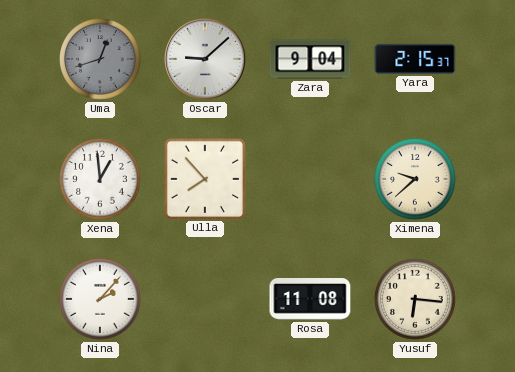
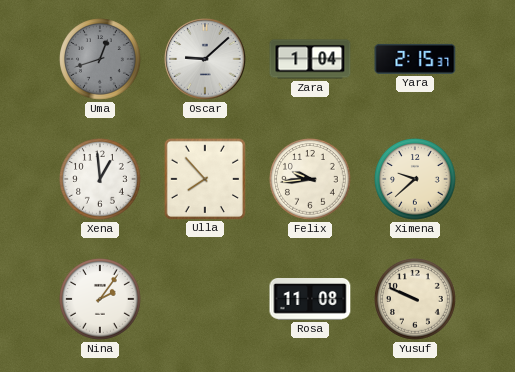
Zara: 9:04 -> 1:04 (310, 59)
Felix: none -> 9:44 (311, 180)
Nina: 2:07 -> 2:06 (101, 300)
Yusuf: 6:16 -> 9:49 (416, 300)
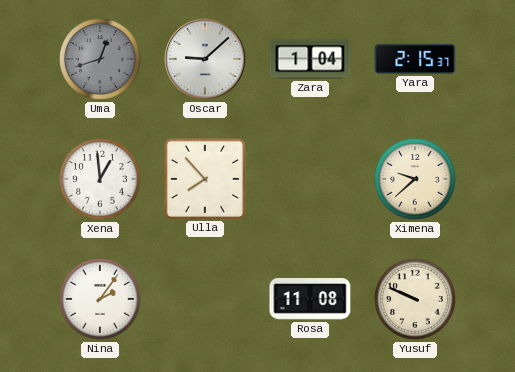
Felix: 9:44 -> none (311, 180)
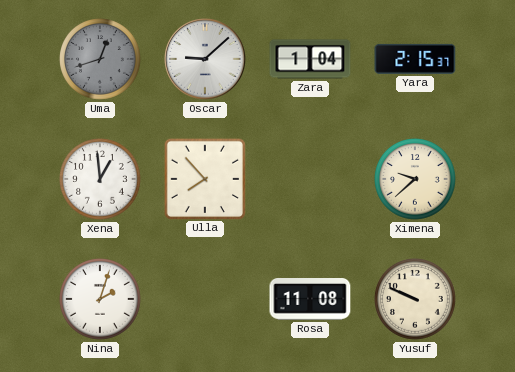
Nina: 2:06 -> 2:03 (101, 300)
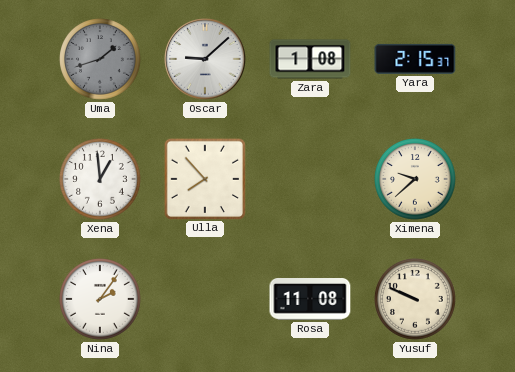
Uma: 12:42 -> 1:42 (101, 60)
Zara: 1:04 -> 1:08 (310, 59)
Nina: 2:03 -> 2:06 (101, 300)
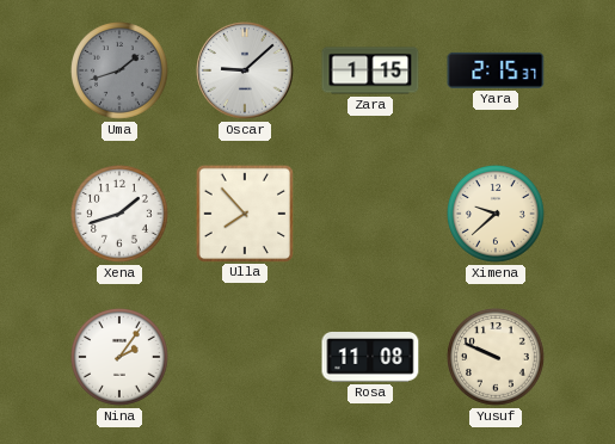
Zara: 1:08 -> 1:15 (370, 70)
Xena: 12:59 -> 1:42 (121, 215)
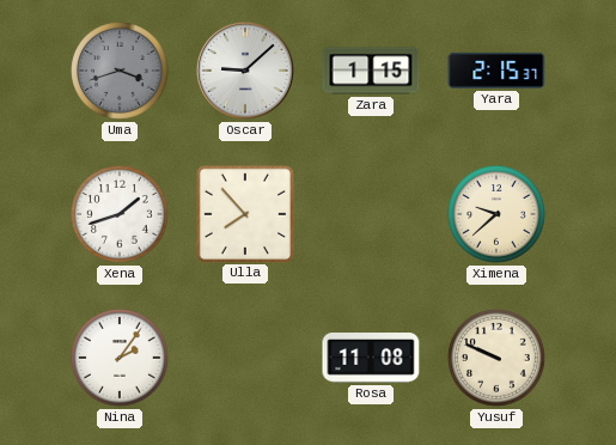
Uma: 1:42 -> 3:42 (121, 72)
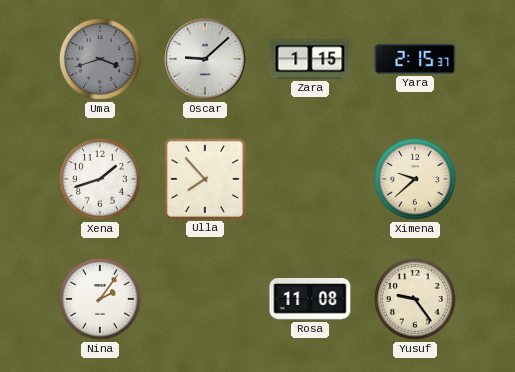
Yusuf: 9:49 -> 9:24 (416, 300)
